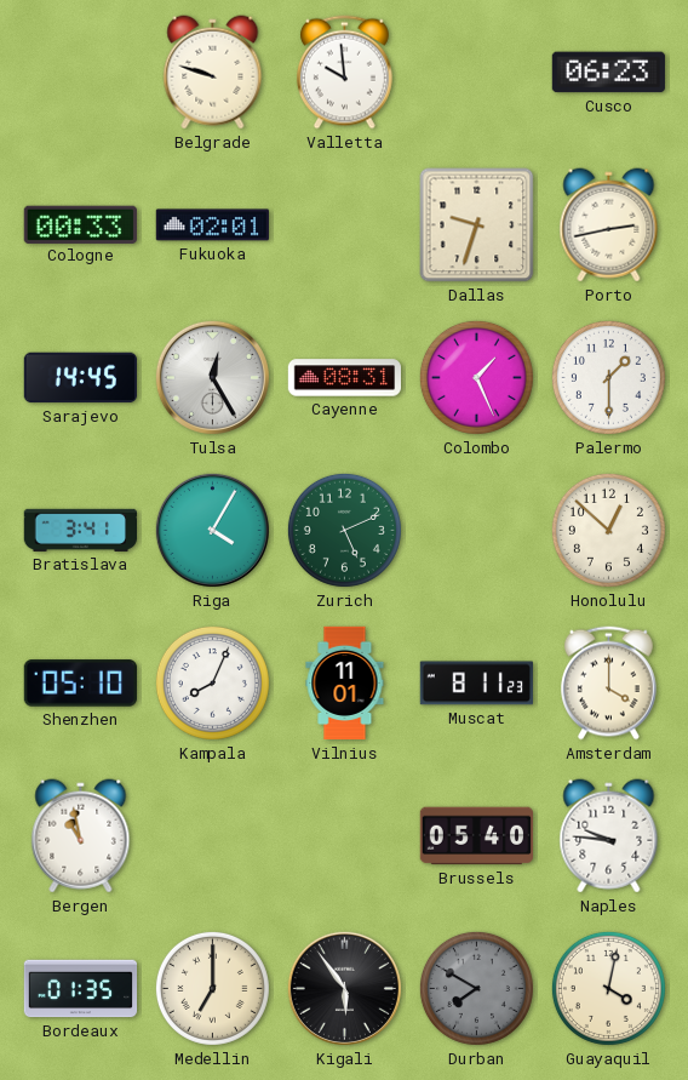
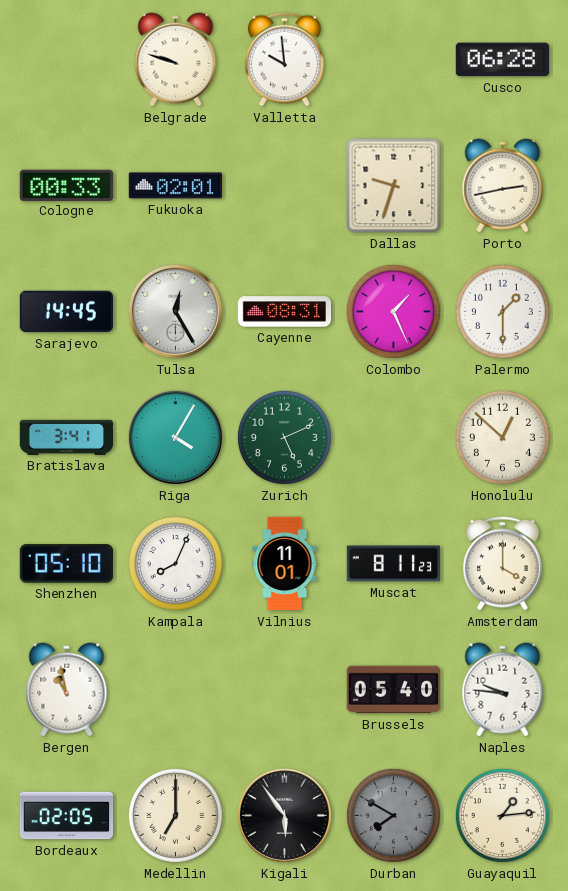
Cusco: 06:23 -> 06:28 (502, 60)
Bordeaux: 01:35 -> 02:05 (67, 816)
Guayaquil: 4:02 -> 1:14 (502, 815)
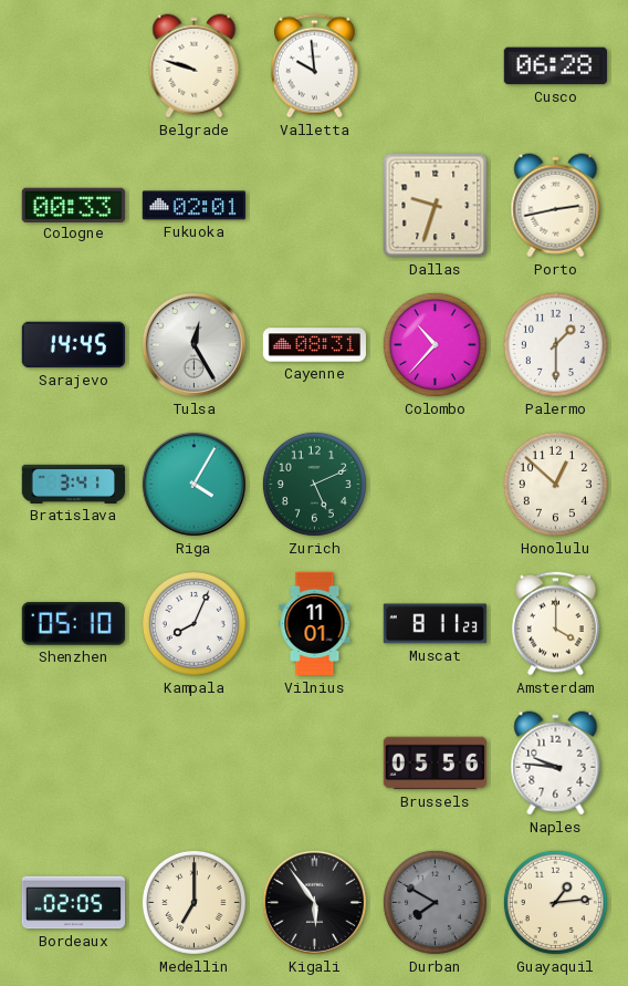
Colombo: 1:26 -> 10:37 (435, 344)
Bergen: 10:58 -> none (67, 690)
Brussels: 05:40 -> 05:56 (435, 764)
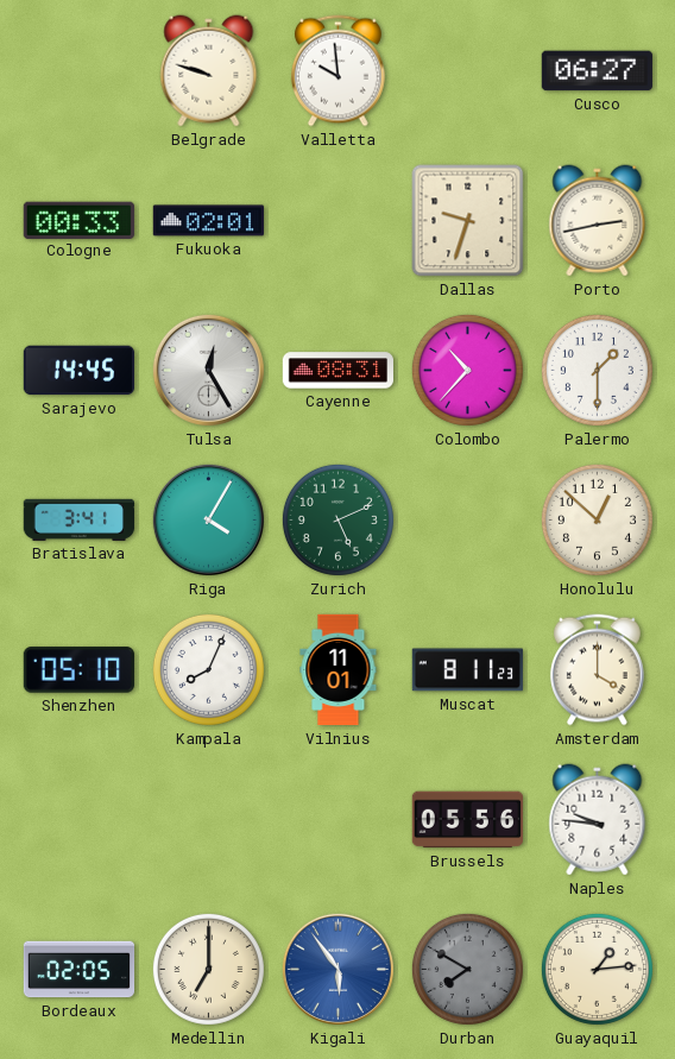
Cusco: 06:28 -> 06:27 (597, 71)
Kigali dial: black -> blue (337, 969)
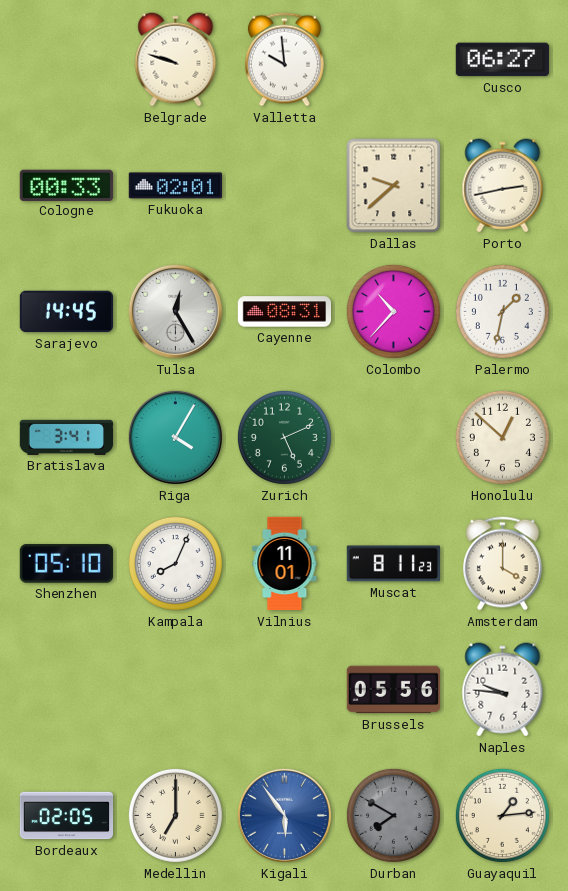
Dallas: 9:33 -> 9:38 (394, 186)
Palermo: 1:30 -> 1:32 (502, 311)
